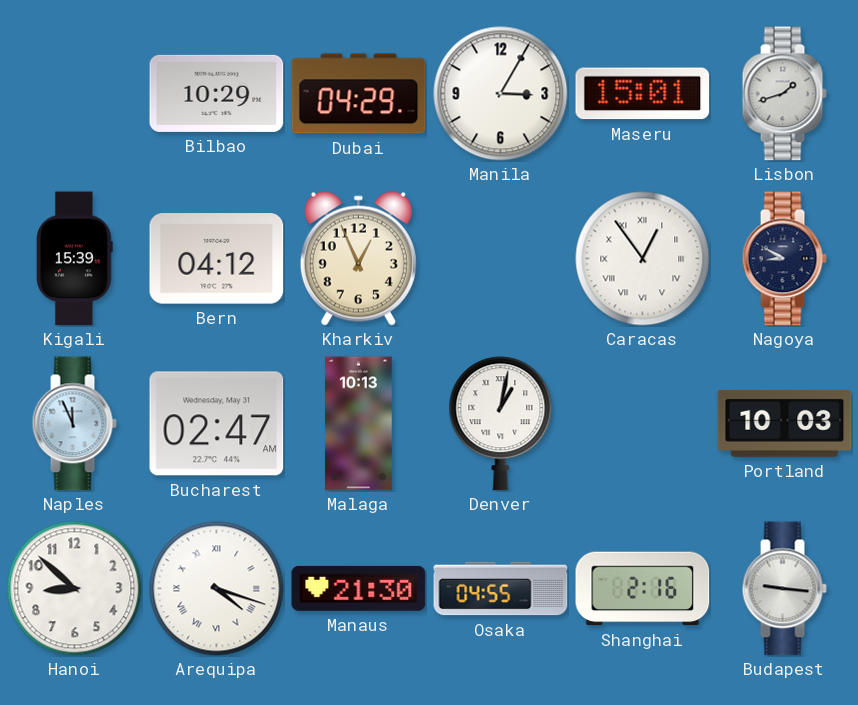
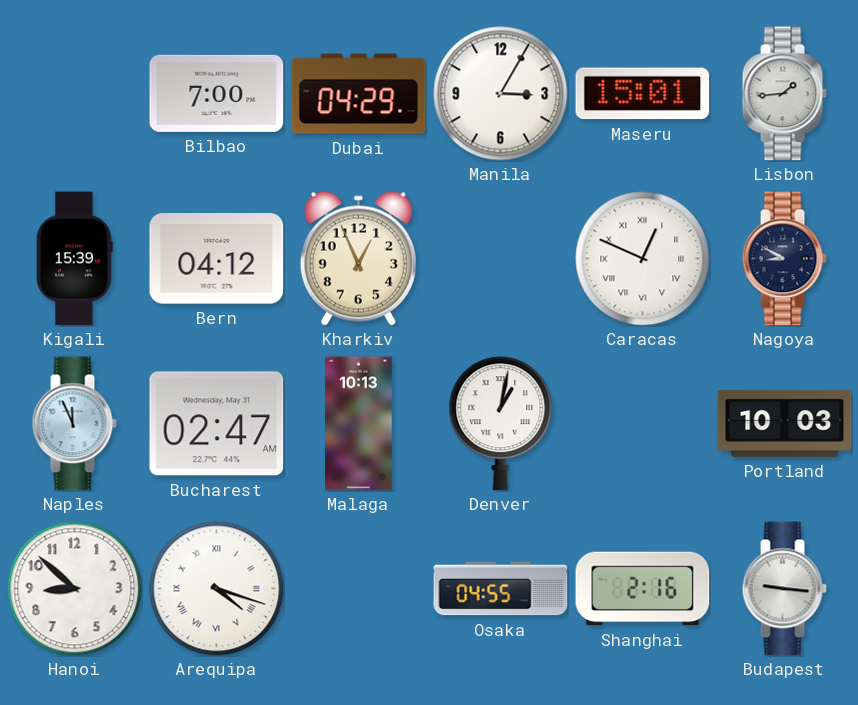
Bilbao: 10:29 -> 7:00 (217, 93)
Lisbon: 1:42 -> 1:44 (784, 94)
Caracas: 12:54 -> 12:49 (643, 259)
Manaus: 21:30 -> none (359, 588)
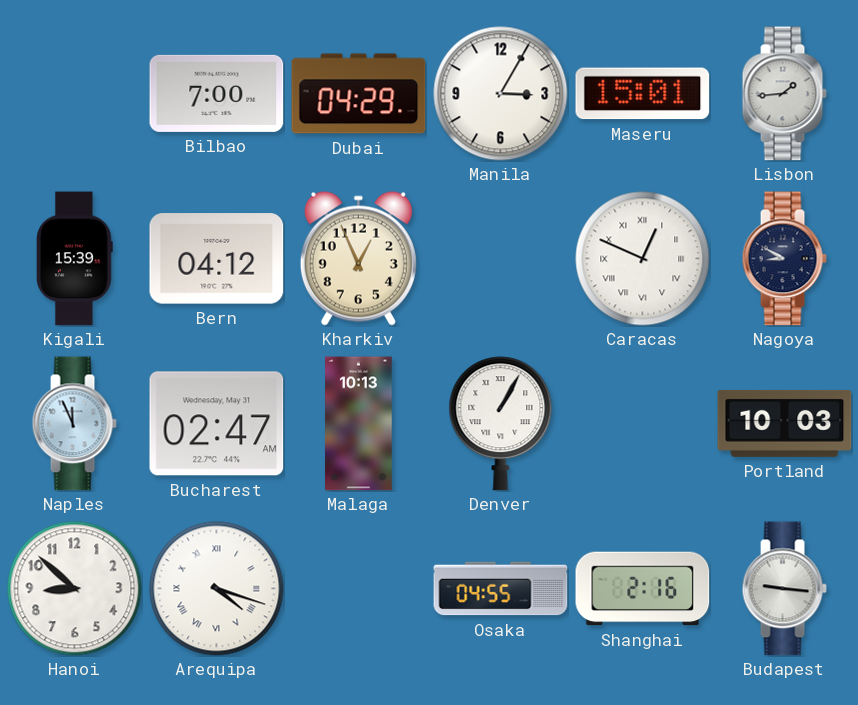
Denver: 1:02 -> 1:05 (501, 424)
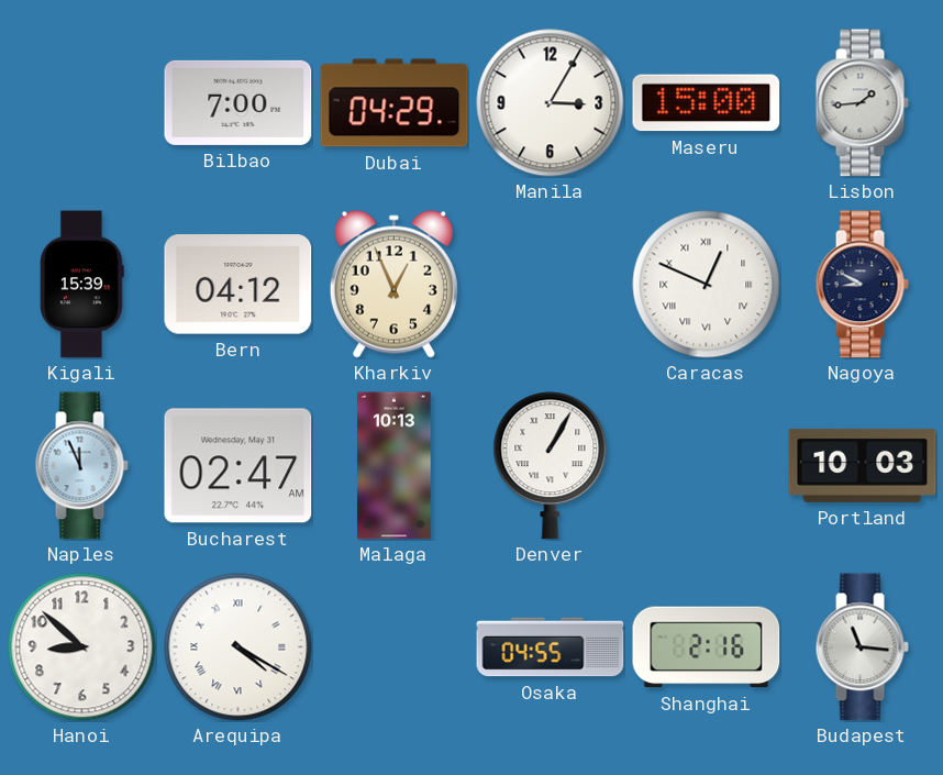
Maseru: 15:01 -> 15:00 (707, 103)
Arequipa: 4:18 -> 4:20 (238, 647)
Budapest: 9:16 -> 11:16 (862, 647)
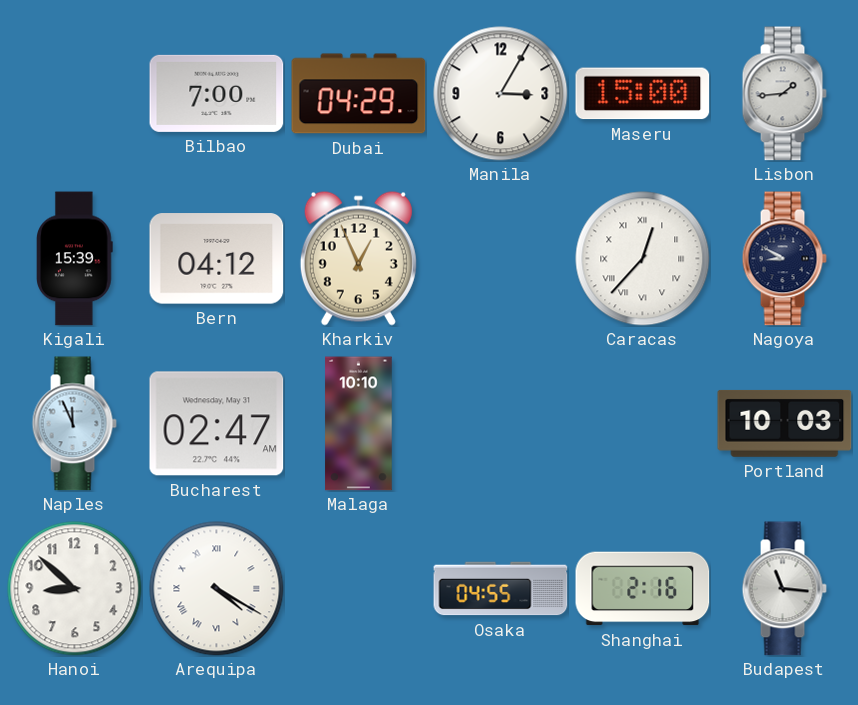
Caracas: 12:49 -> 12:37 (643, 259)
Malaga: 10:13 -> 10:10 (359, 424)
Denver: 1:05 -> none (551, 466)
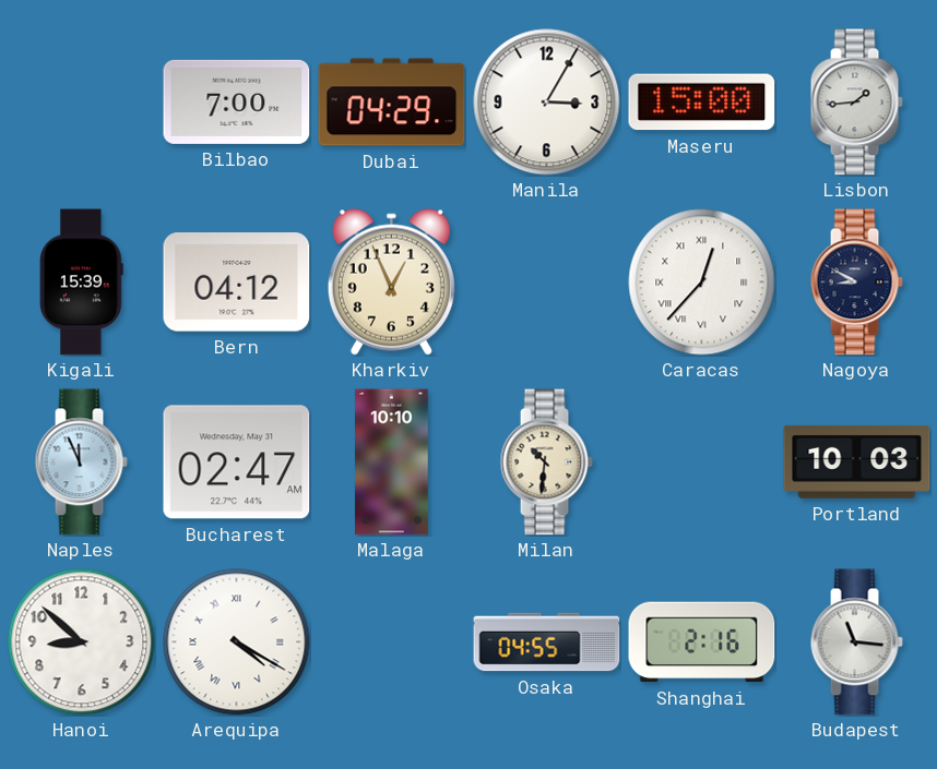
Milan: none -> 10:31 (546, 462)
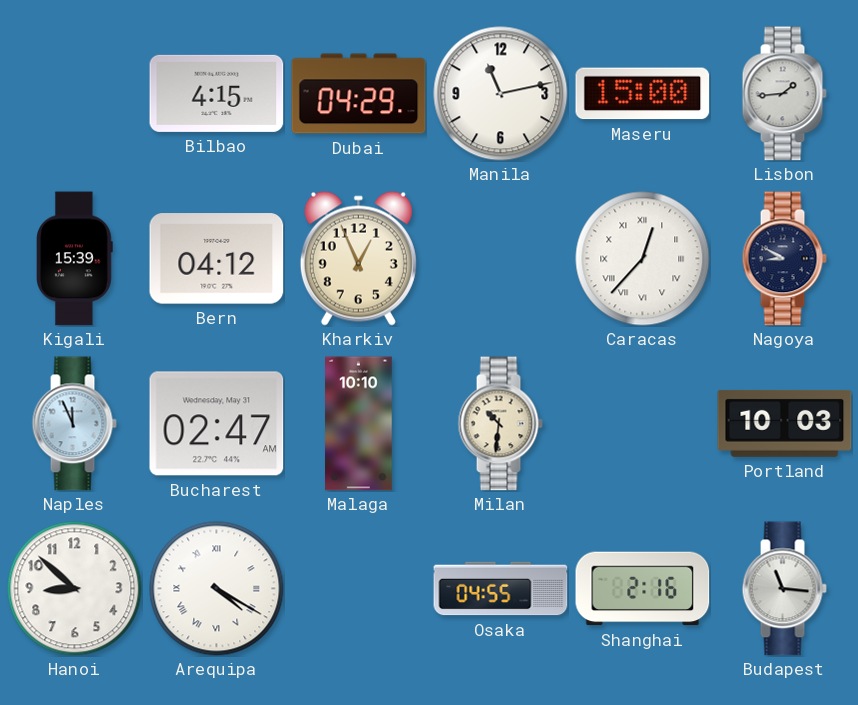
Bilbao: 7:00 -> 4:15 (217, 93)
Manila: 3:05 -> 11:13 (501, 94)
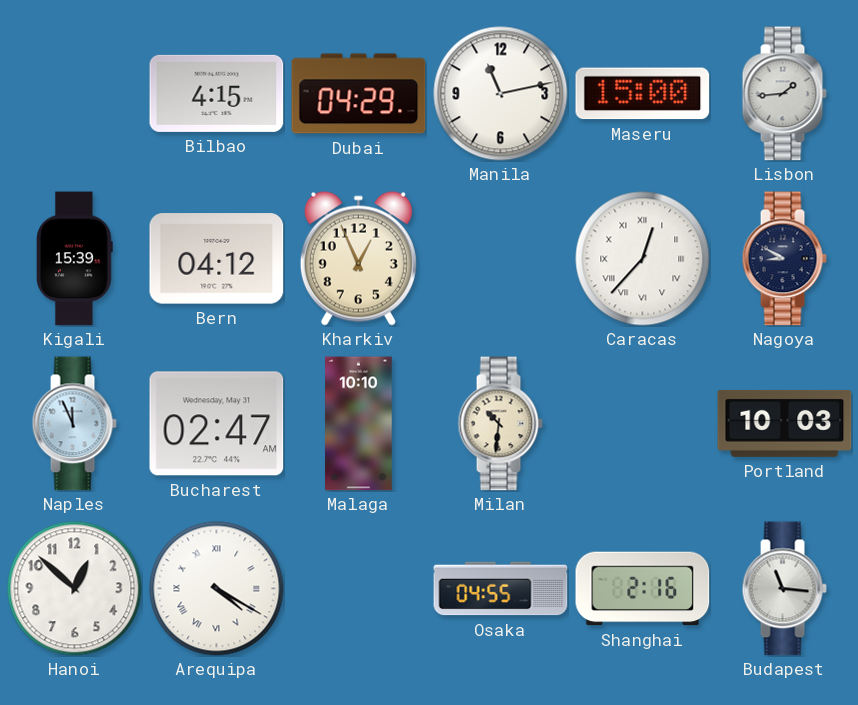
Hanoi: 8:52 -> 12:52 (75, 589)
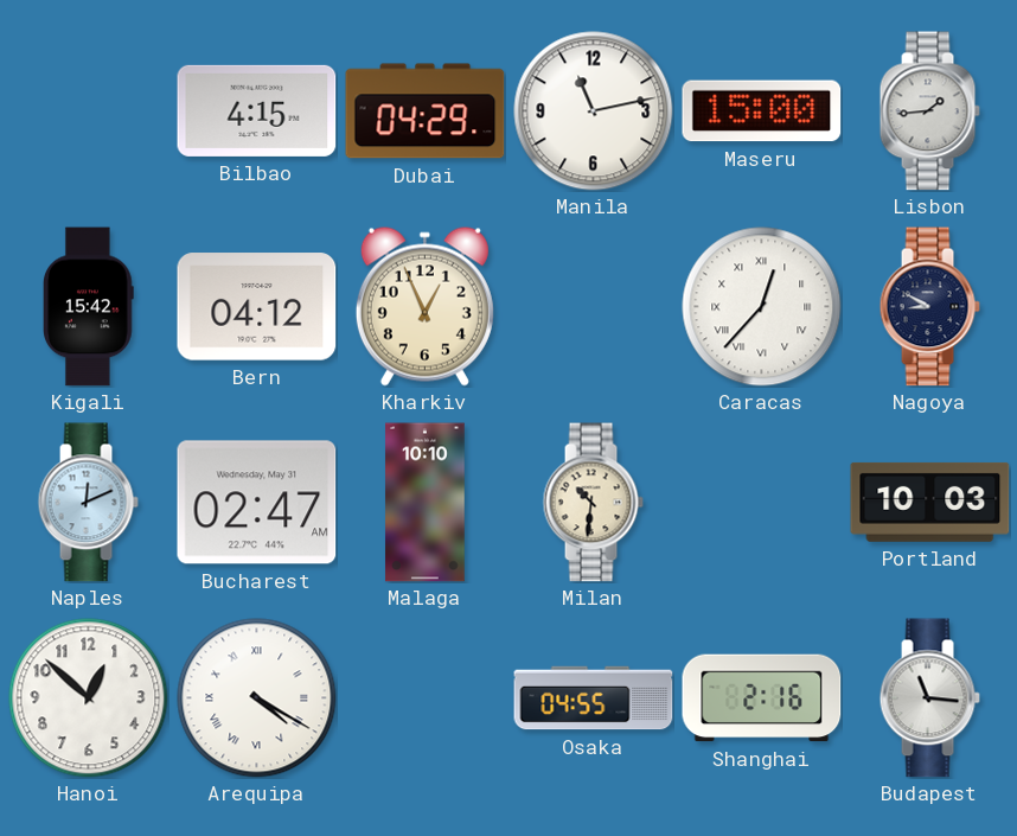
Kigali: 15:39 -> 15:42 (89, 307)
Naples: 11:56 -> 12:11 (88, 503)
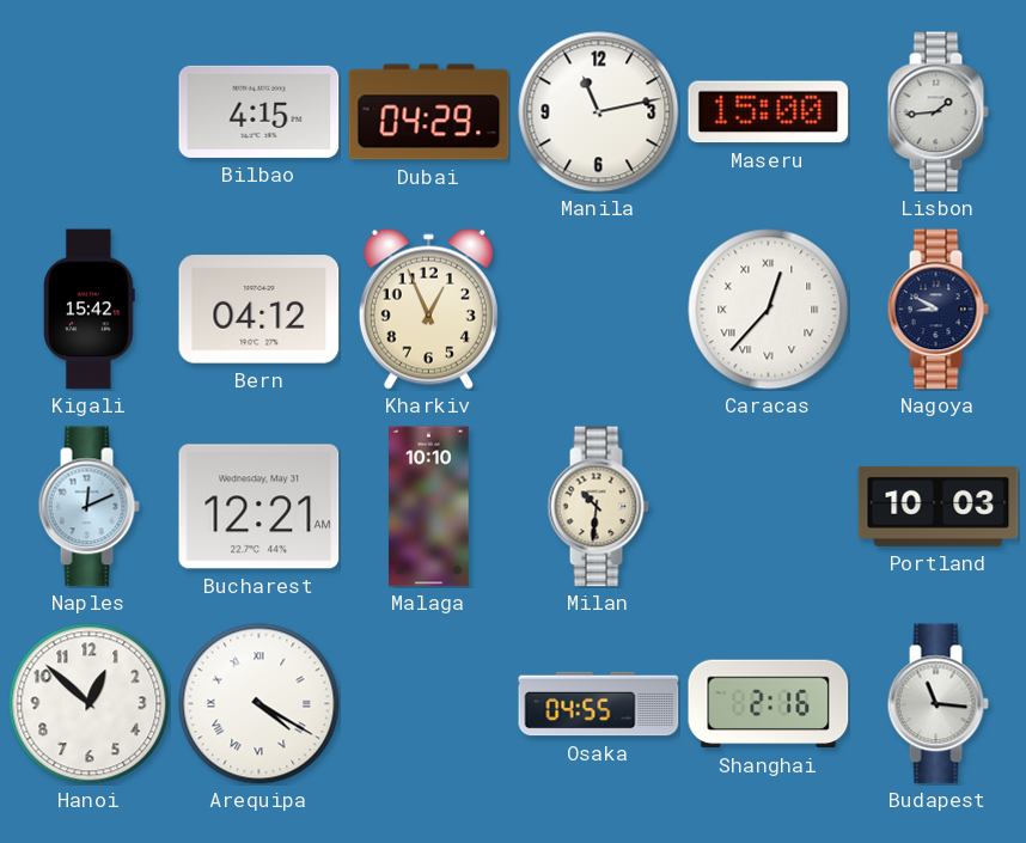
Bucharest: 02:47 -> 12:21 (259, 507)
